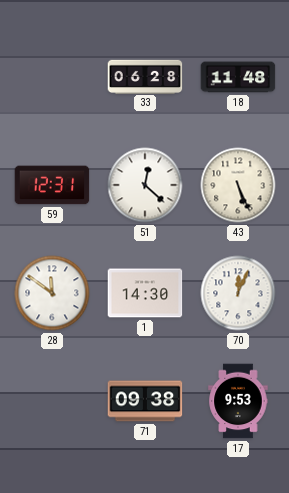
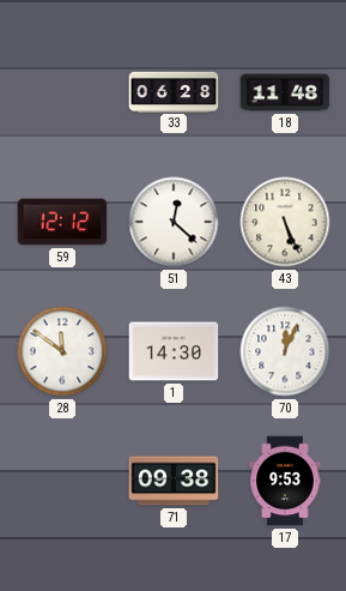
59: 12:31 -> 12:12 (62, 222)
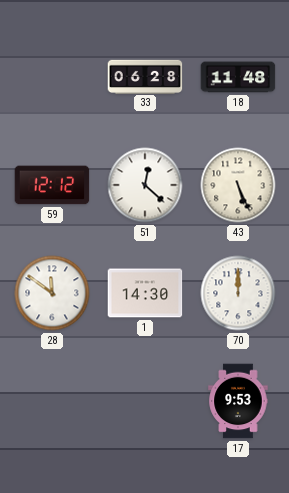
70: 12:04 -> 12:00 (238, 293)
71: 09:38 -> none (174, 481)
